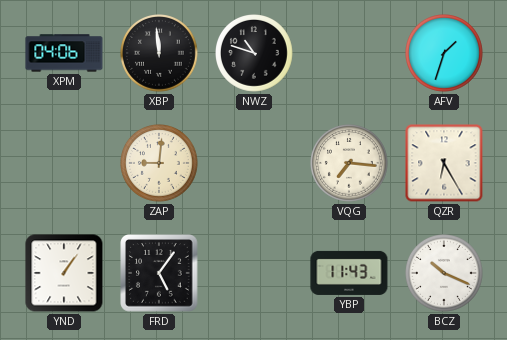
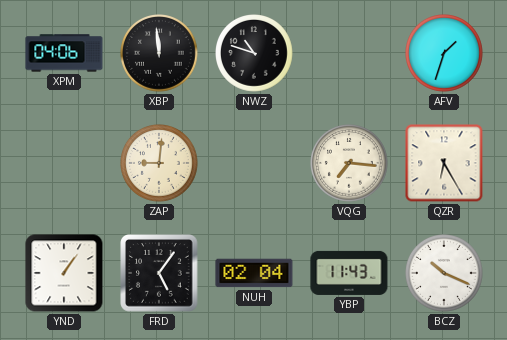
NUH: none -> 02:04 (254, 273)
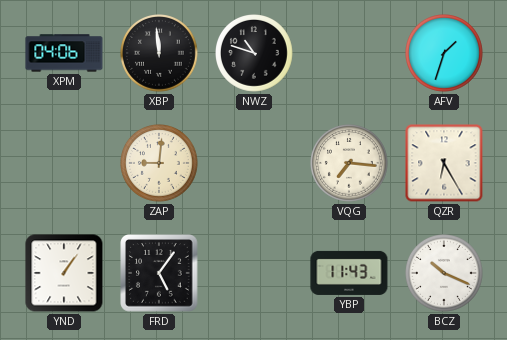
NUH: 02:04 -> none (254, 273)
